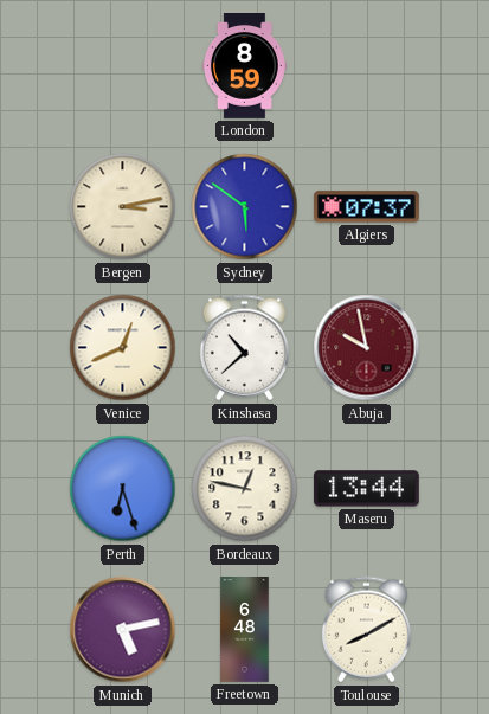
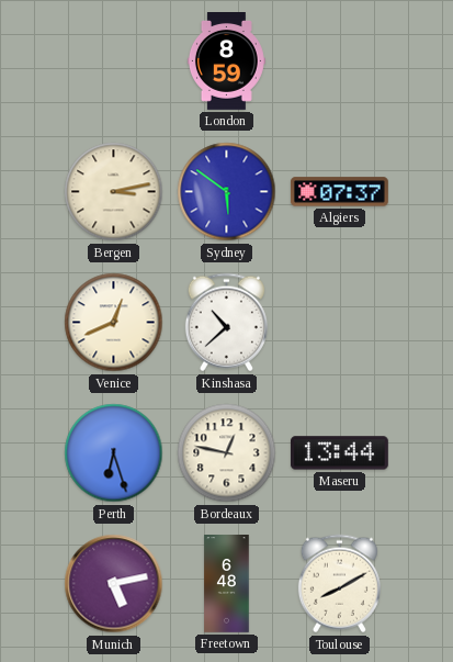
Abuja: 9:58 -> none (367, 348)
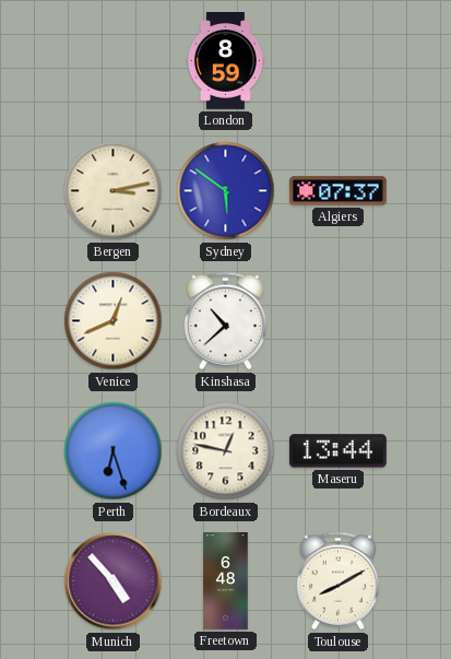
Munich: 5:13 -> 4:53 (114, 581)
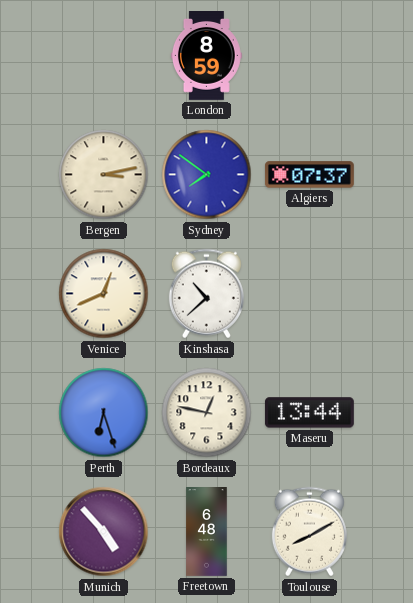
Sydney: 5:51 -> 7:51 (207, 175)
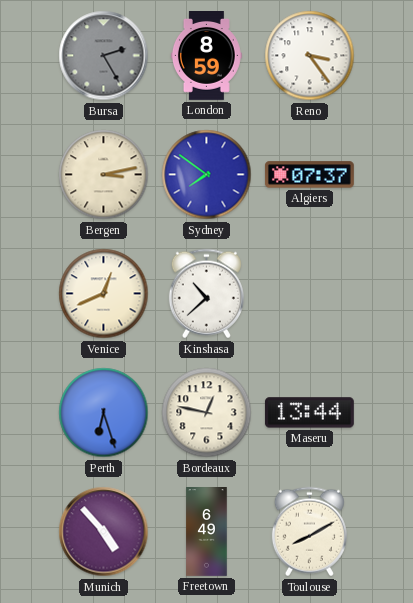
Bursa: none -> 2:25 (104, 56)
Reno: none -> 3:24 (310, 56)
Freetown: 6:48 -> 6:49 (207, 532)
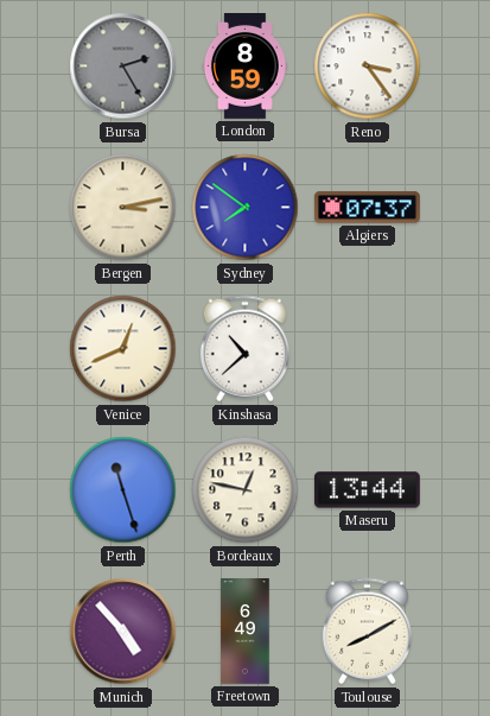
Perth: 6:27 -> 11:27 (123, 490)
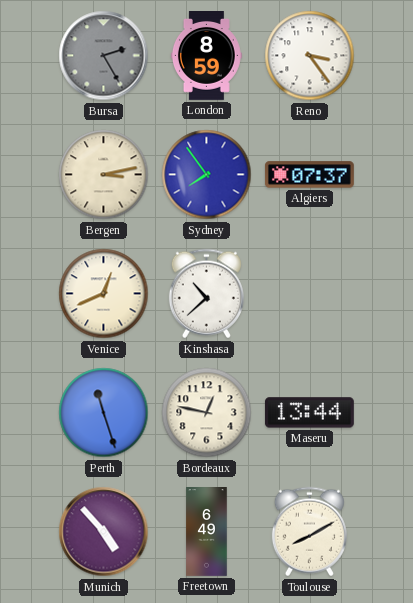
Sydney: 7:51 -> 7:54 (207, 175)
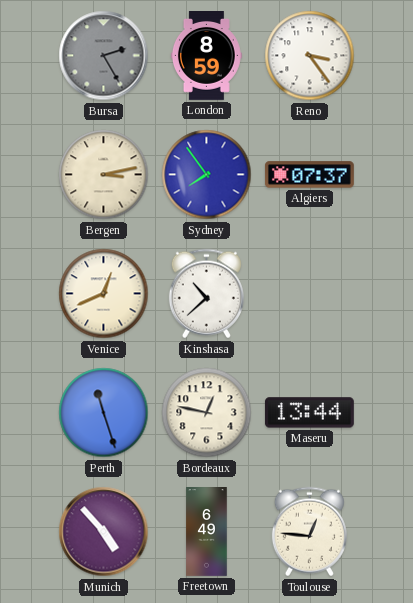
Toulouse: 8:10 -> 12:46 (309, 532)
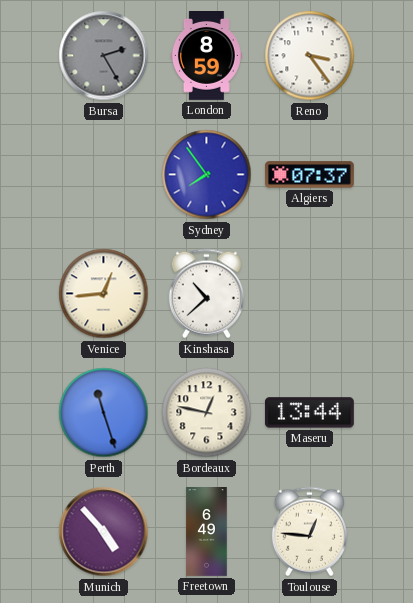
Bergen: 3:13 -> none (104, 175)
Venice: 12:41 -> 12:44 (104, 294)
